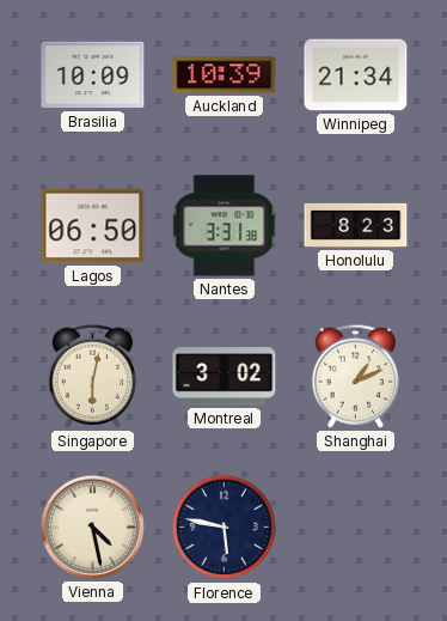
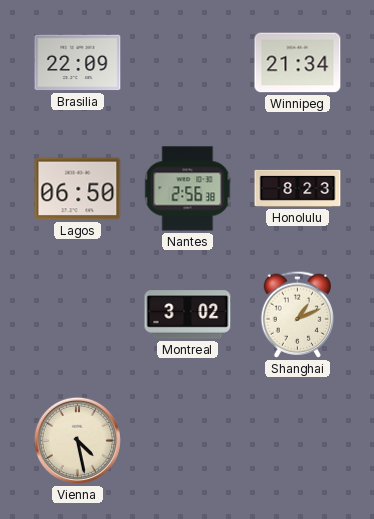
Brasilia: 10:09 -> 22:09 (78, 63)
Auckland: 10:39 -> none (225, 75)
Nantes: 3:31 -> 2:56 (188, 189)
Singapore: 6:02 -> none (93, 376)
Florence: 5:47 -> none (225, 528)
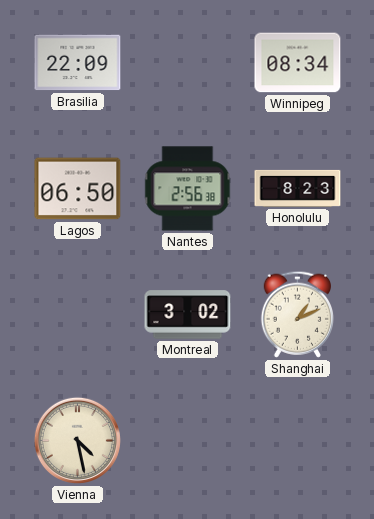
Winnipeg: 21:34 -> 08:34 (298, 63)
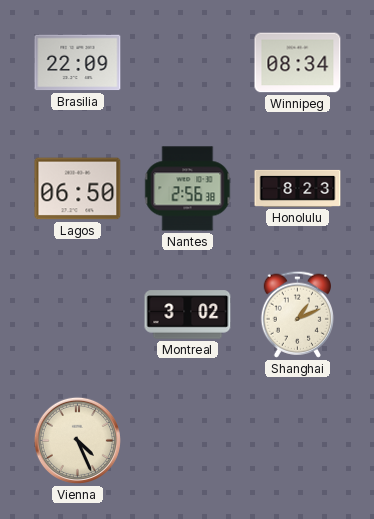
Vienna: 4:28 -> 4:26 (77, 440)
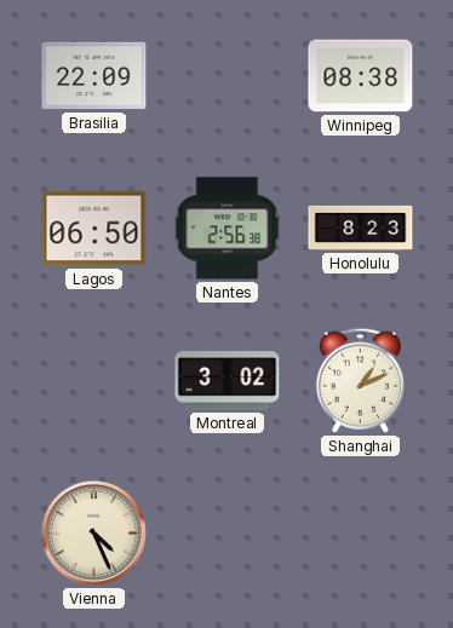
Winnipeg: 08:34 -> 08:38 (361, 76)
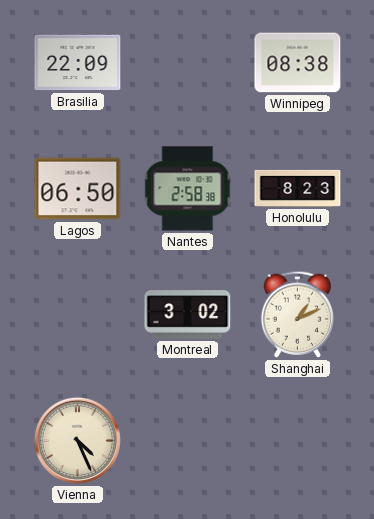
Nantes: 2:56 -> 2:58 (188, 189)
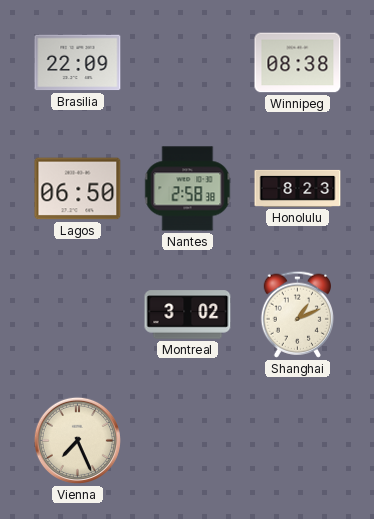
Vienna: 4:26 -> 7:26 (77, 440)
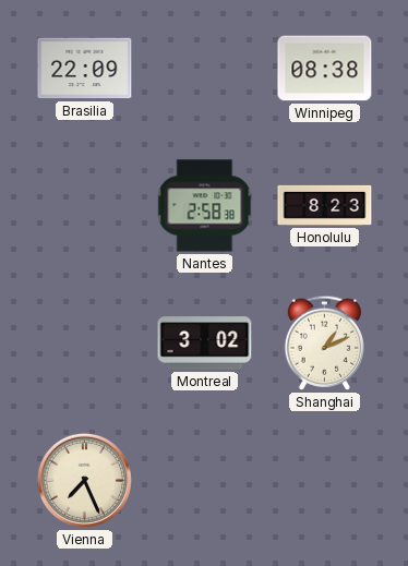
Lagos: 06:50 -> none (78, 189)
